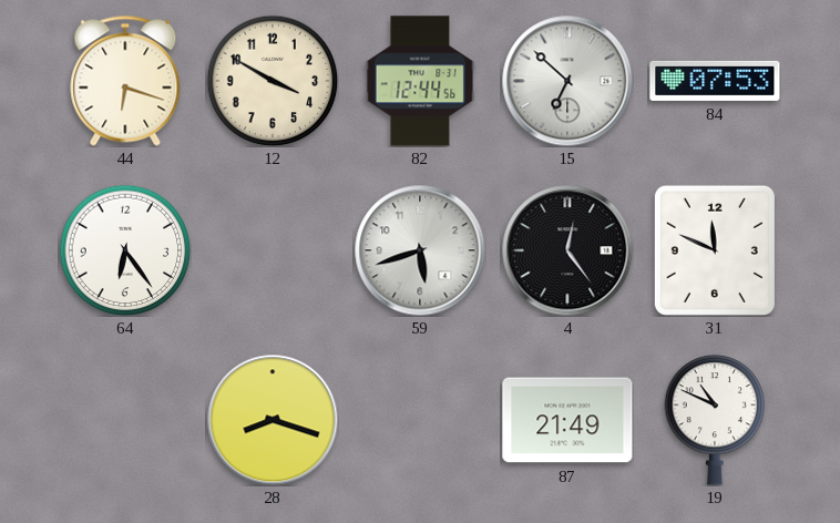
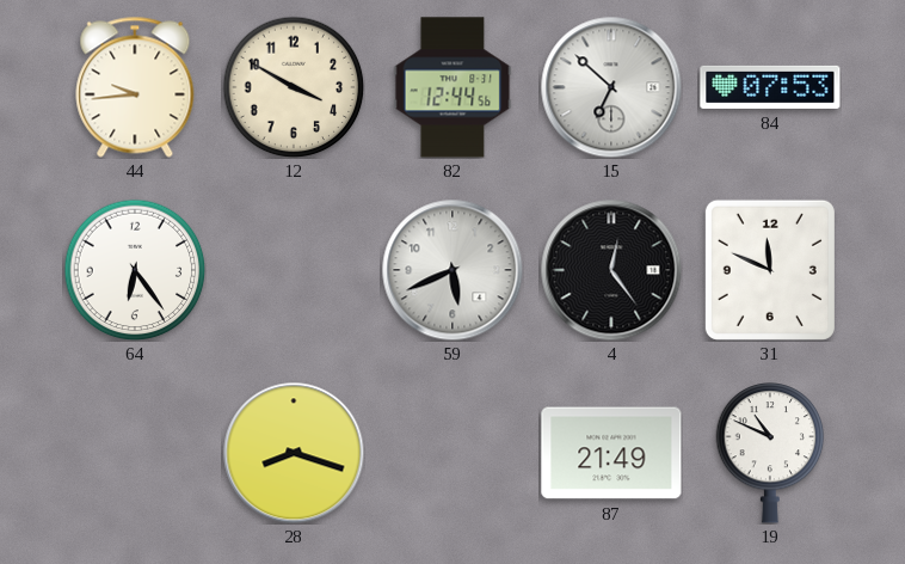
44: 6:18 -> 9:44 (135, 87)
59: 5:42 -> 5:41 (452, 270)
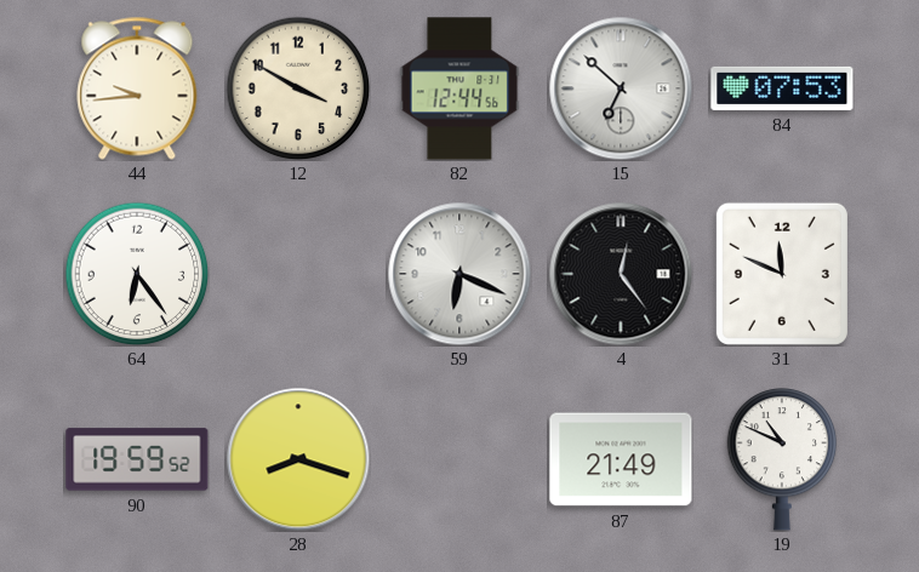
59: 5:41 -> 6:19 (459, 274)
90: none -> 19:59 (137, 459)
